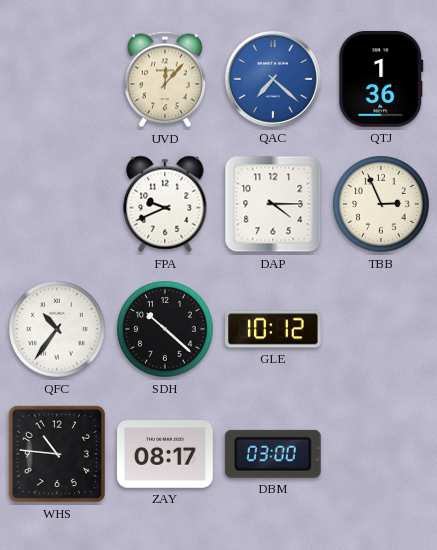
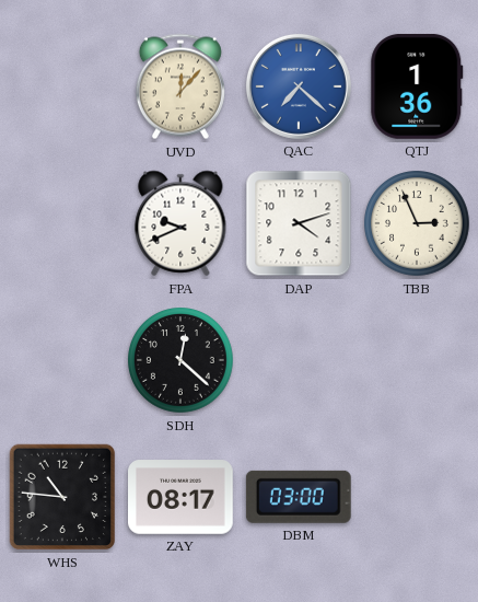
DAP: 4:15 -> 4:12 (299, 223)
QFC: 10:36 -> none (57, 329)
SDH: 10:22 -> 12:22 (180, 360)
GLE: 10:12 -> none (274, 329)
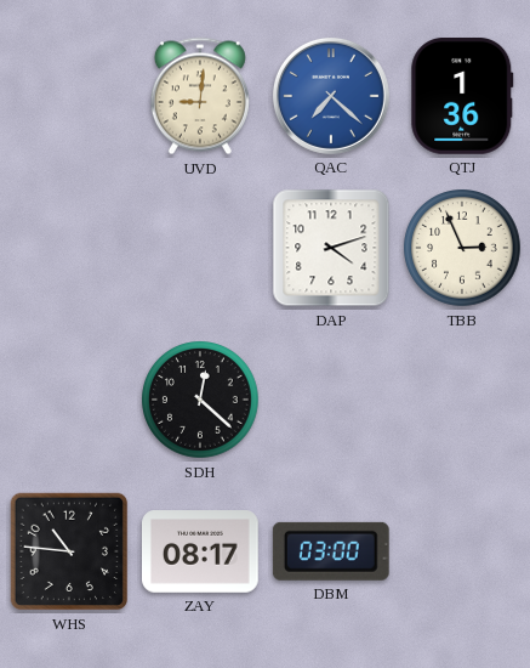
UVD: 12:07 -> 9:01 (200, 96)
FPA: 9:41 -> none (180, 223)
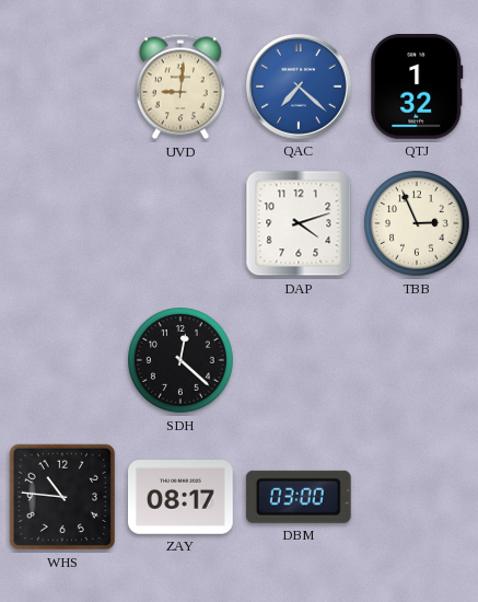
QTJ: 1:36 -> 1:32 (417, 86)
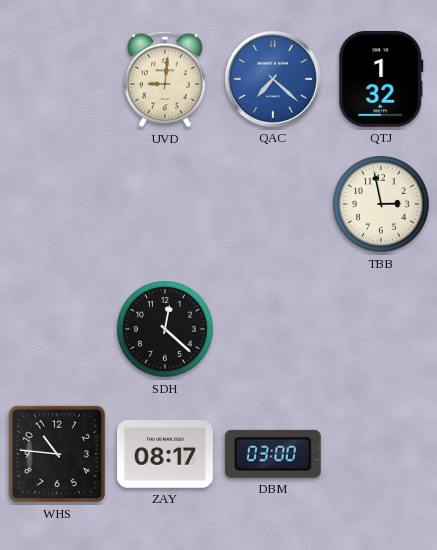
DAP: 4:12 -> none (299, 223)
TBB: 2:56 -> 2:58 (381, 204)
